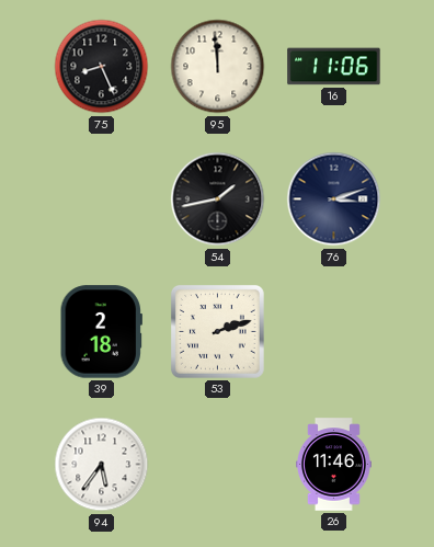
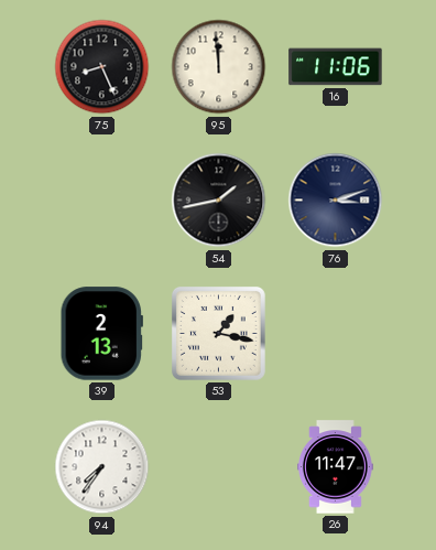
39: 2:18 -> 2:13 (101, 334)
53: 2:12 -> 1:17 (218, 333)
94: 5:36 -> 7:36 (102, 467)
26: 11:46 -> 11:47 (336, 467)
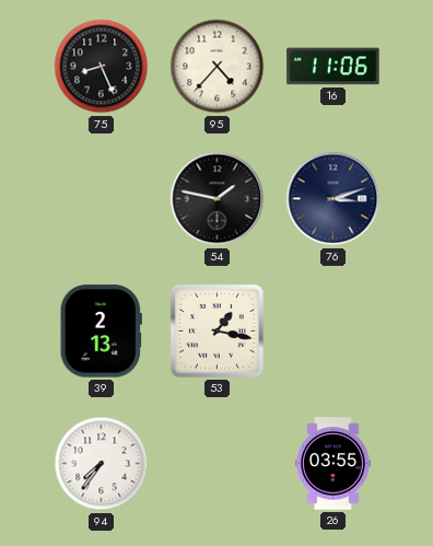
95: 11:59 -> 4:37 (218, 67)
54: 1:43 -> 1:47 (218, 199)
26: 11:47 -> 03:55 (333, 464)
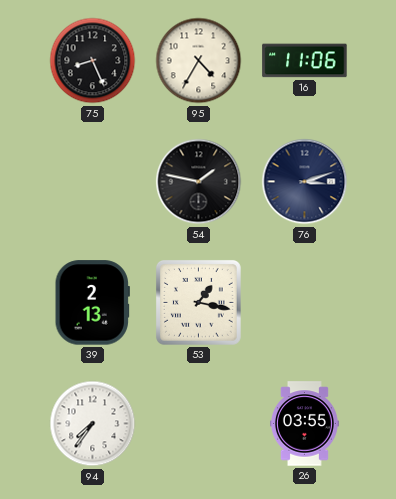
95: 4:37 -> 4:35 (199, 61)
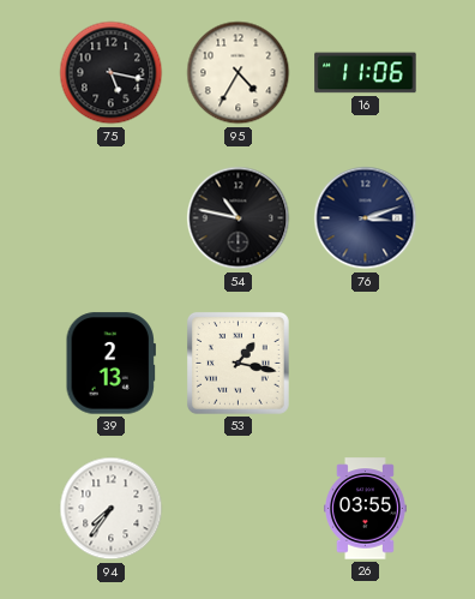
75: 8:26 -> 5:17 (112, 73)
54: 1:47 -> 10:47 (239, 218)
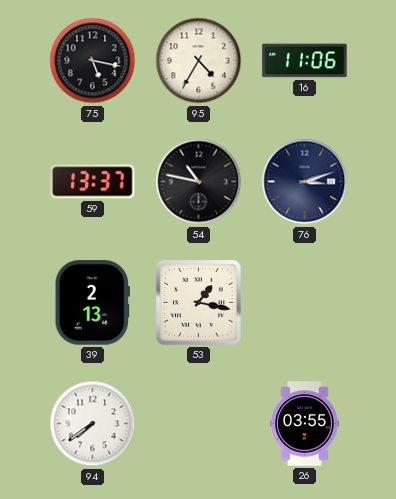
59: none -> 13:37 (93, 182)
94: 7:36 -> 7:39 (93, 424)
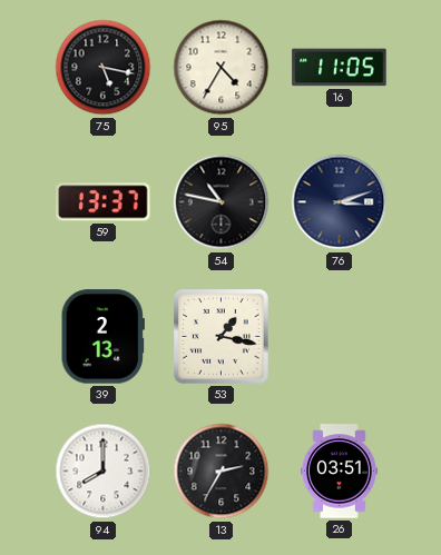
16: 11:06 -> 11:05 (340, 68)
94: 7:39 -> 8:00 (104, 472)
13: none -> 2:35 (222, 472)
26: 03:55 -> 03:51 (340, 472)
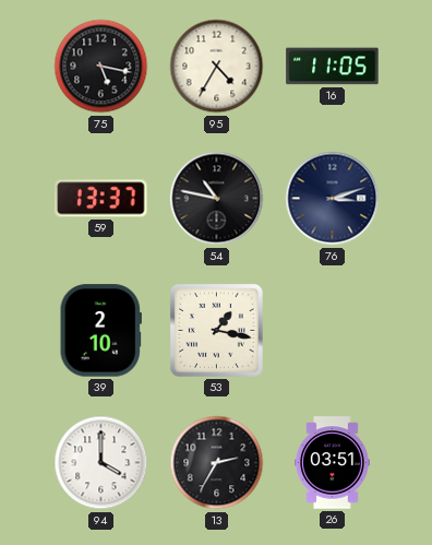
39: 2:13 -> 2:10 (100, 331)
94: 8:00 -> 4:00 (101, 463)
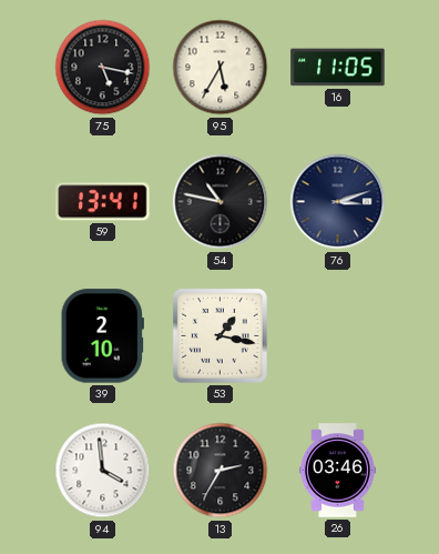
95: 4:35 -> 5:35 (221, 68)
59: 13:37 -> 13:41 (103, 202)
94: 4:00 -> 3:59 (103, 471)
26: 03:51 -> 03:46 (338, 471)
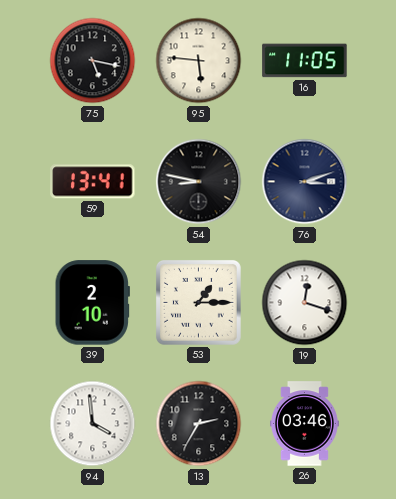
95: 5:35 -> 5:46 (199, 61)
54: 10:47 -> 8:47 (199, 182)
53: 1:17 -> 1:15 (198, 302)
19: none -> 12:18 (305, 303)
